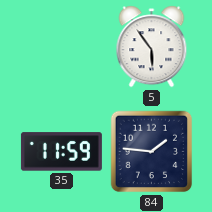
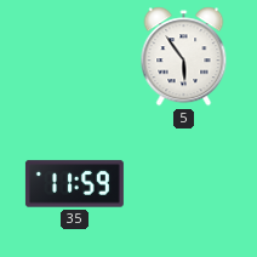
84: 1:46 -> none (152, 152)
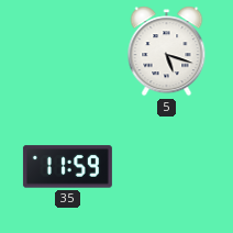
5: 5:54 -> 5:18 (167, 52)
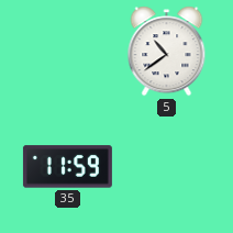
5: 5:18 -> 10:39 (167, 52)
